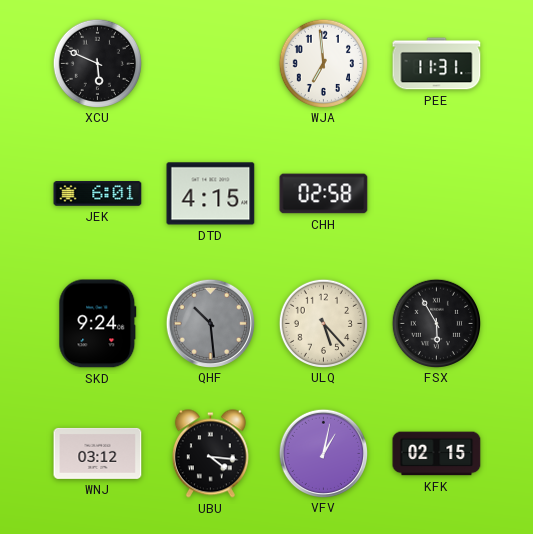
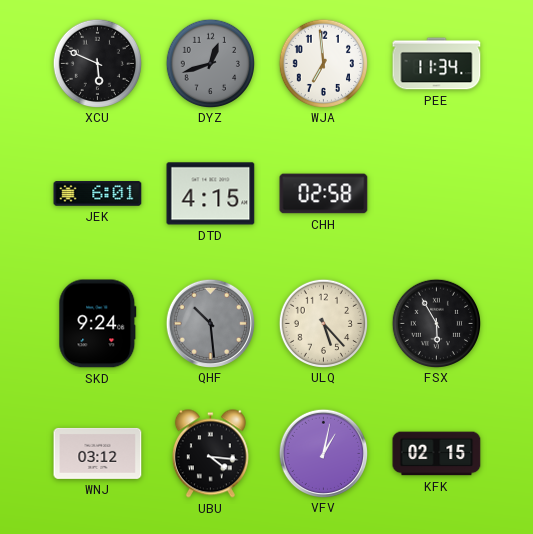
DYZ: none -> 12:42 (210, 63)
PEE: 11:31 -> 11:34 (437, 64)
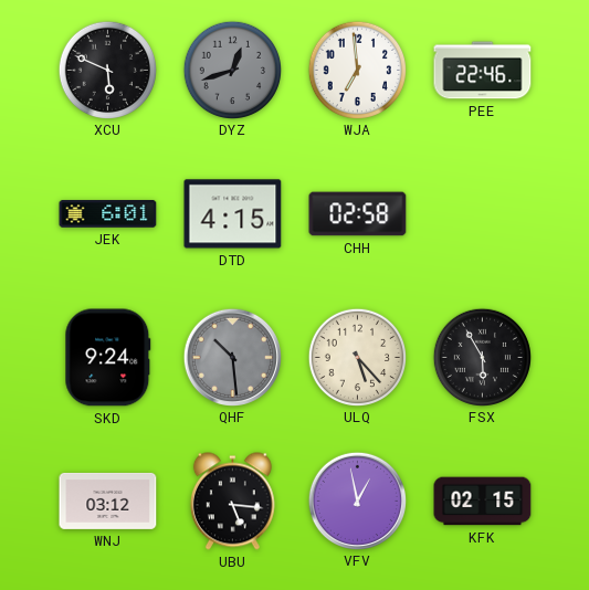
PEE: 11:34 -> 22:46 (483, 71)
UBU: 4:16 -> 5:16 (232, 502)
VFV: 1:02 -> 12:58 (357, 501)
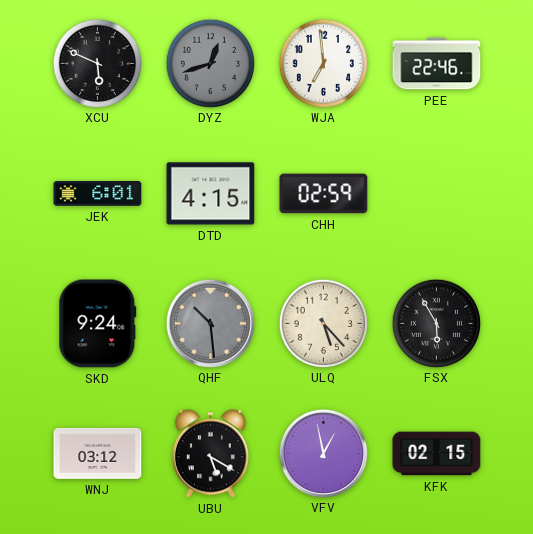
CHH: 02:58 -> 02:59 (324, 194)
UBU: 5:16 -> 5:20 (210, 454)
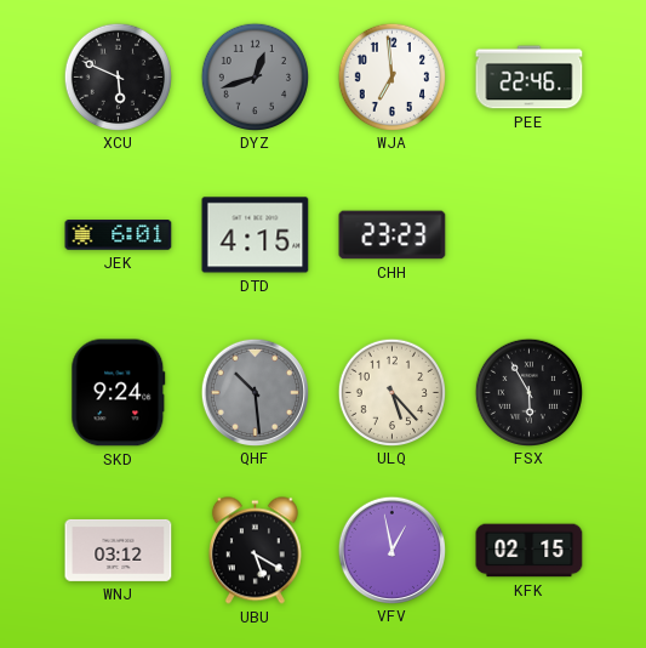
CHH: 02:59 -> 23:23 (393, 235)
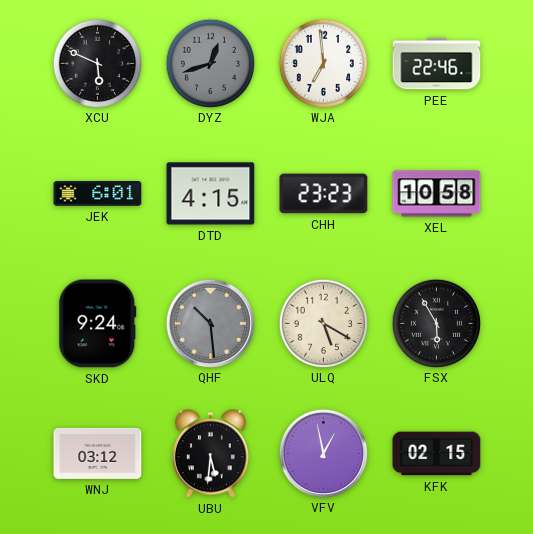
XEL: none -> 10:58 (437, 194)
ULQ: 5:23 -> 5:20 (323, 323)
UBU: 5:20 -> 5:31 (210, 454)
